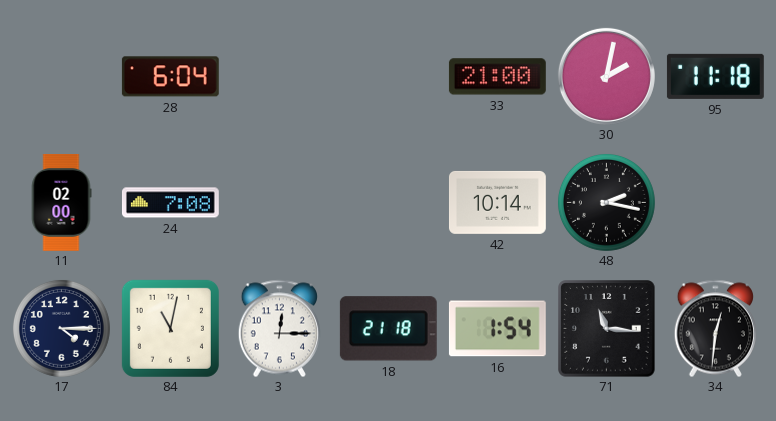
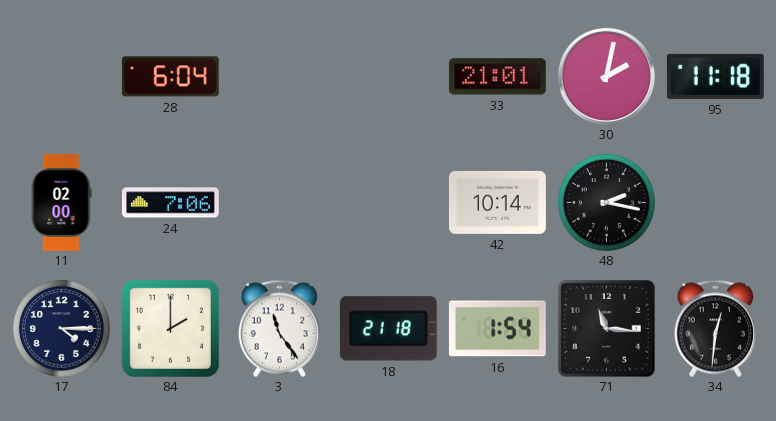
33: 21:00 -> 21:01 (497, 77)
24: 7:08 -> 7:06 (170, 203)
84: 11:02 -> 2:00 (170, 328)
3: 12:15 -> 11:24 (279, 328)
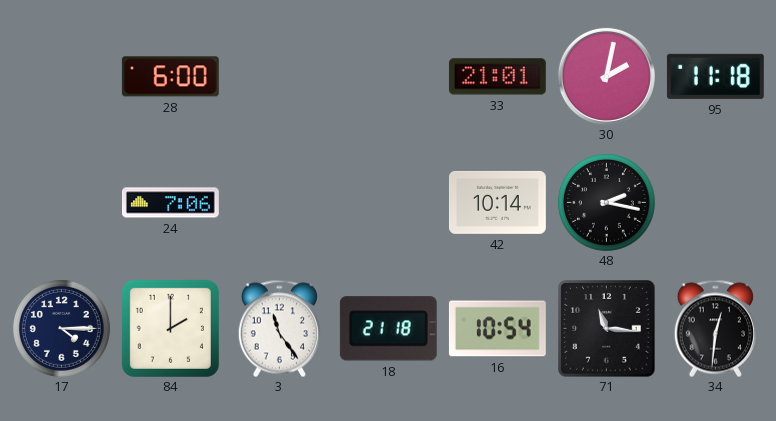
28: 6:04 -> 6:00 (170, 77)
11: 02:00 -> none (61, 203)
16: 1:54 -> 10:54 (497, 329)
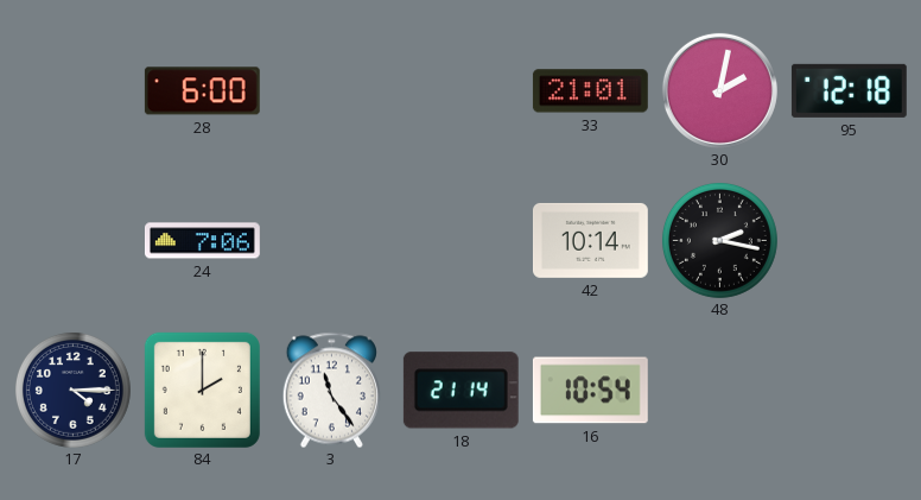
95: 11:18 -> 12:18 (849, 90)
18: 21:18 -> 21:14 (460, 391)
71: 11:16 -> none (606, 328)
34: 12:31 -> none (715, 328)
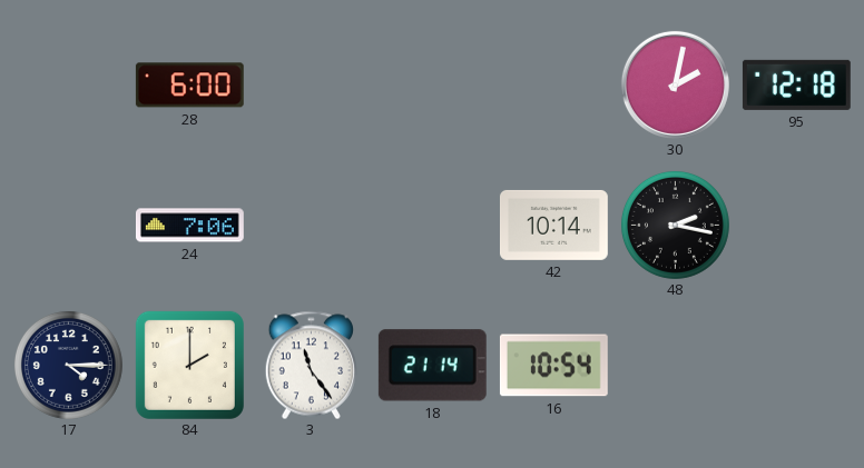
33: 21:01 -> none (590, 91)
